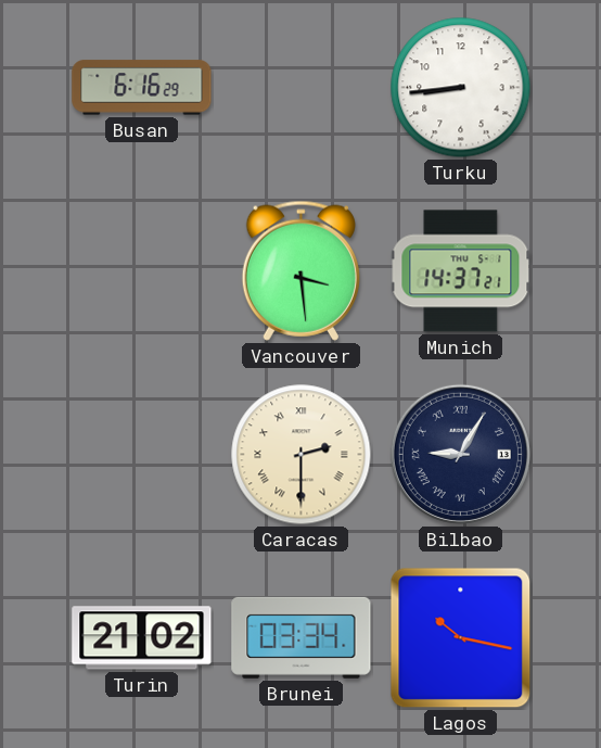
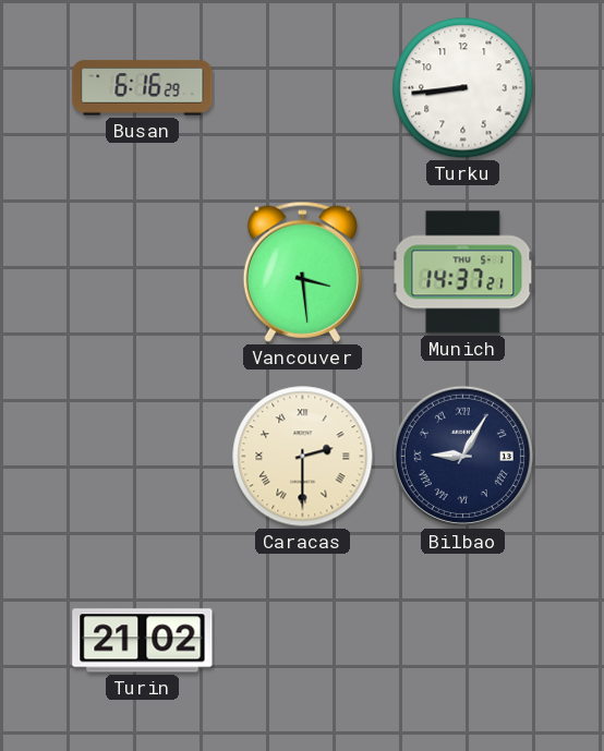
Brunei: 03:34 -> none (302, 637)
Lagos: 10:17 -> none (461, 638)
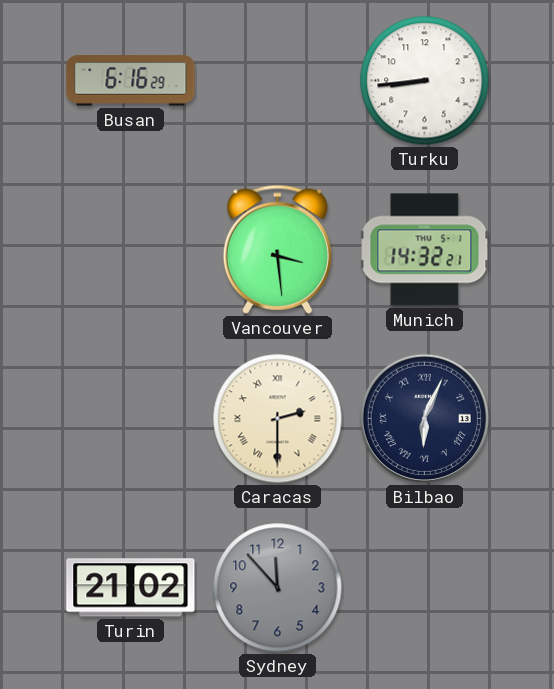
Munich: 14:37 -> 14:32 (425, 250)
Bilbao: 9:05 -> 6:04 (424, 418)
Sydney: none -> 11:53 (278, 588)
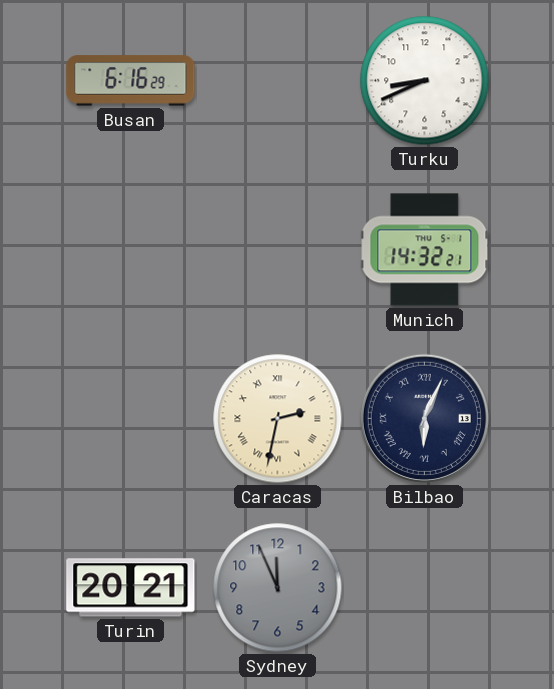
Turku: 8:44 -> 8:41 (425, 81)
Vancouver: 3:29 -> none (277, 249)
Caracas: 2:30 -> 2:32 (278, 419)
Turin: 21:02 -> 20:21 (131, 588)
Sydney: 11:53 -> 11:56 (278, 588)
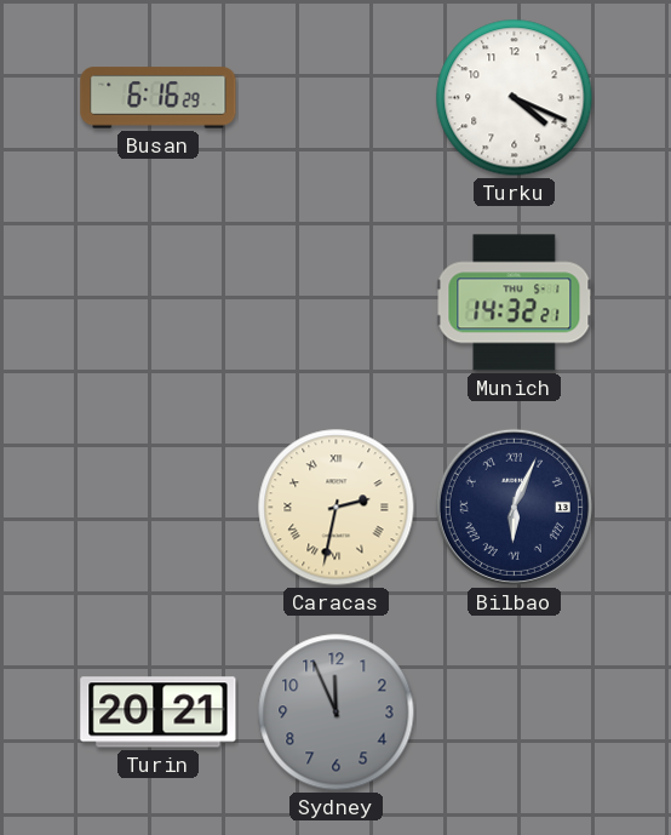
Turku: 8:41 -> 4:19 (515, 98)
